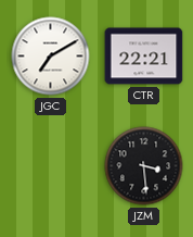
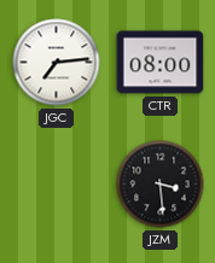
JGC: 7:10 -> 7:14 (57, 63)
CTR: 22:21 -> 08:00 (161, 63)
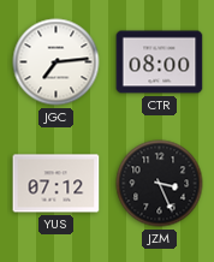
YUS: none -> 07:12 (57, 184)
JZM: 3:29 -> 3:26 (160, 184)
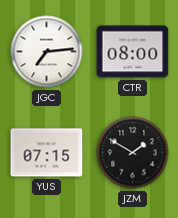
YUS: 07:12 -> 07:15 (47, 153)
JZM: 3:26 -> 1:50 (133, 153)
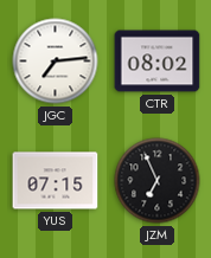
CTR: 08:00 -> 08:02 (158, 62)
JZM: 1:50 -> 6:56 (158, 181)
